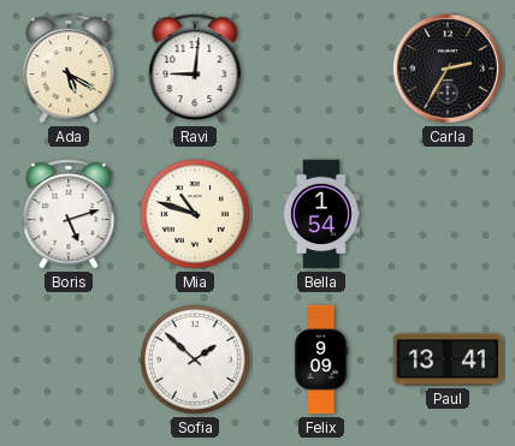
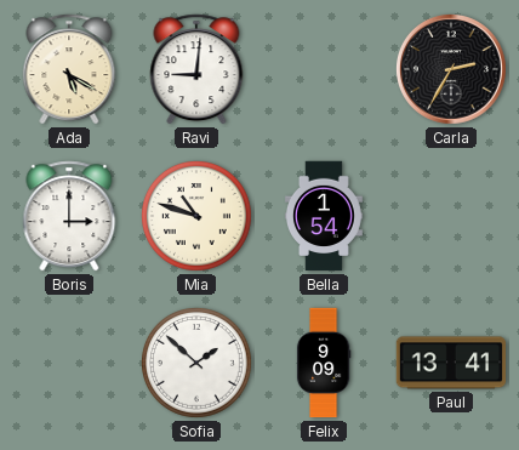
Boris: 5:12 -> 3:00 (69, 216)
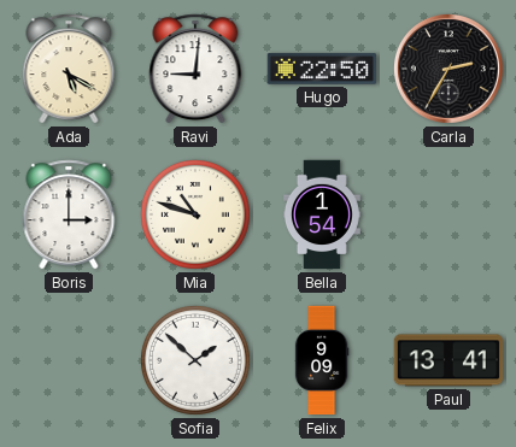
Hugo: none -> 22:50 (321, 69)
